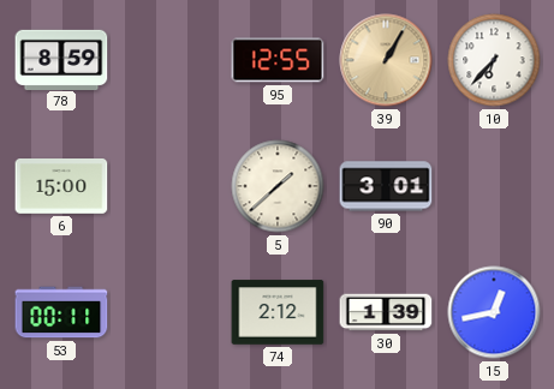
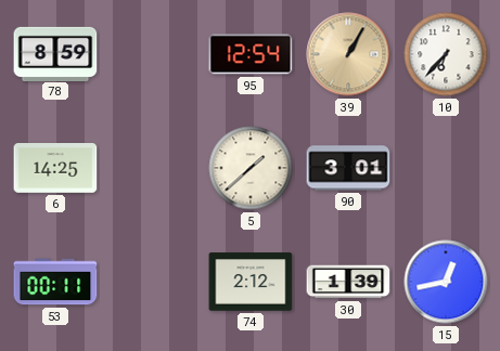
95: 12:55 -> 12:54 (251, 54)
6: 15:00 -> 14:25 (55, 169)
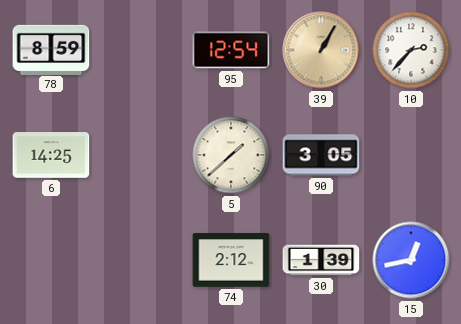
10: 6:37 -> 2:37 (411, 50)
90: 3:01 -> 3:05 (321, 155)
53: 00:11 -> none (55, 282)
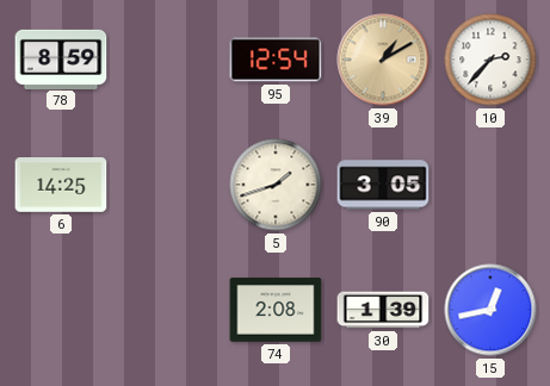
39: 1:05 -> 1:10 (383, 60)
5: 1:38 -> 1:42 (276, 185)
74: 2:12 -> 2:08 (276, 310)
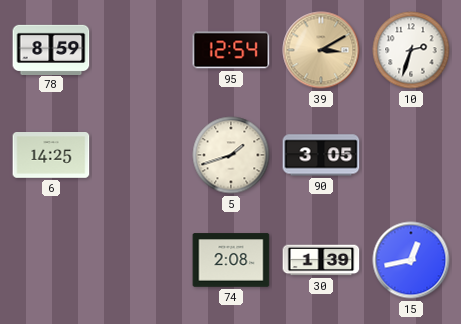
39: 1:10 -> 3:10 (321, 50)
10: 2:37 -> 2:33 (411, 50)
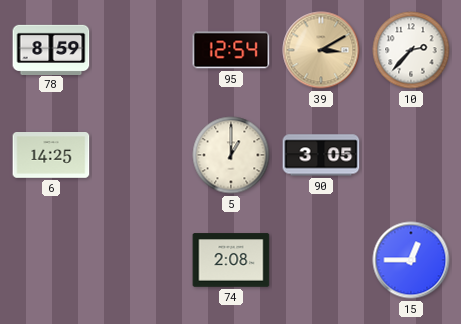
10: 2:33 -> 2:37 (411, 50)
5: 1:42 -> 1:00 (231, 155)
30: 1:39 -> none (321, 260)
15: 12:43 -> 12:45 (411, 260)
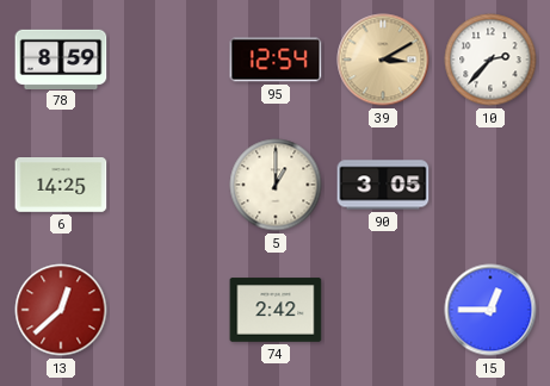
13: none -> 12:38 (61, 310)
74: 2:08 -> 2:42 (276, 310)
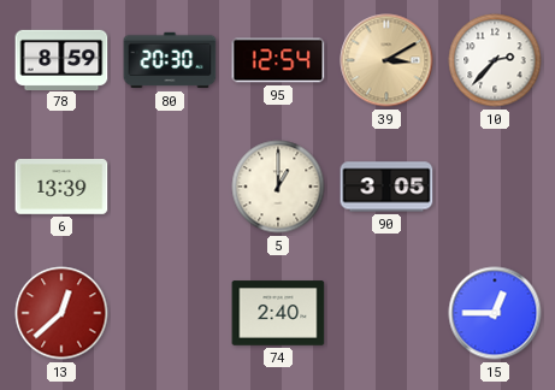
80: none -> 20:30 (170, 60)
6: 14:25 -> 13:39 (61, 188)
74: 2:42 -> 2:40 (278, 313)
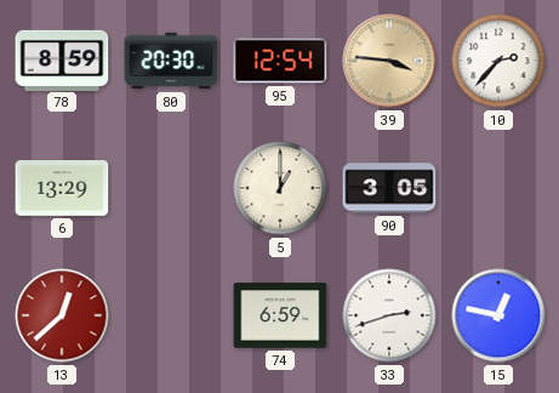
39: 3:10 -> 3:46 (389, 61)
6: 13:39 -> 13:29 (62, 189)
74: 2:40 -> 6:59 (280, 315)
33: none -> 2:42 (389, 315)
15: 12:45 -> 12:47 (498, 315)
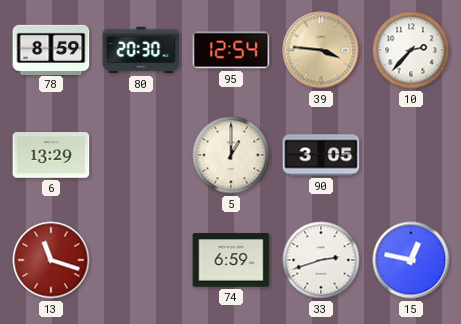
13: 12:38 -> 11:18 (51, 260)
